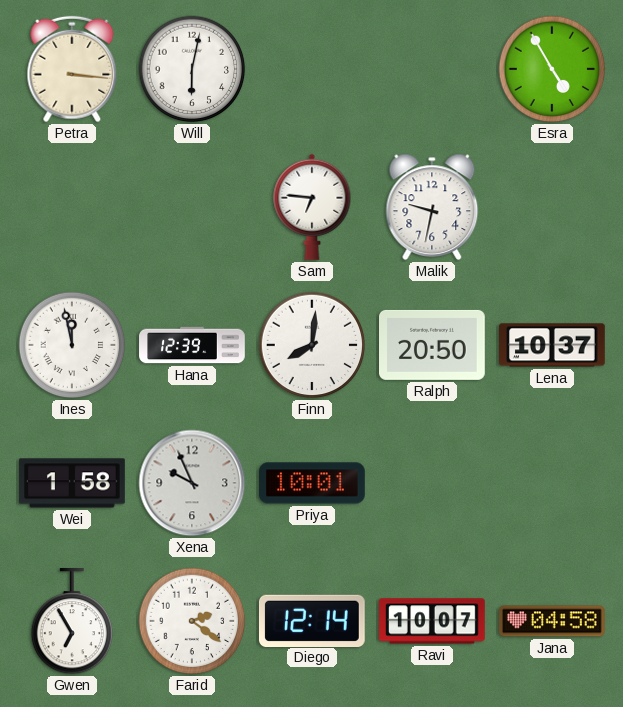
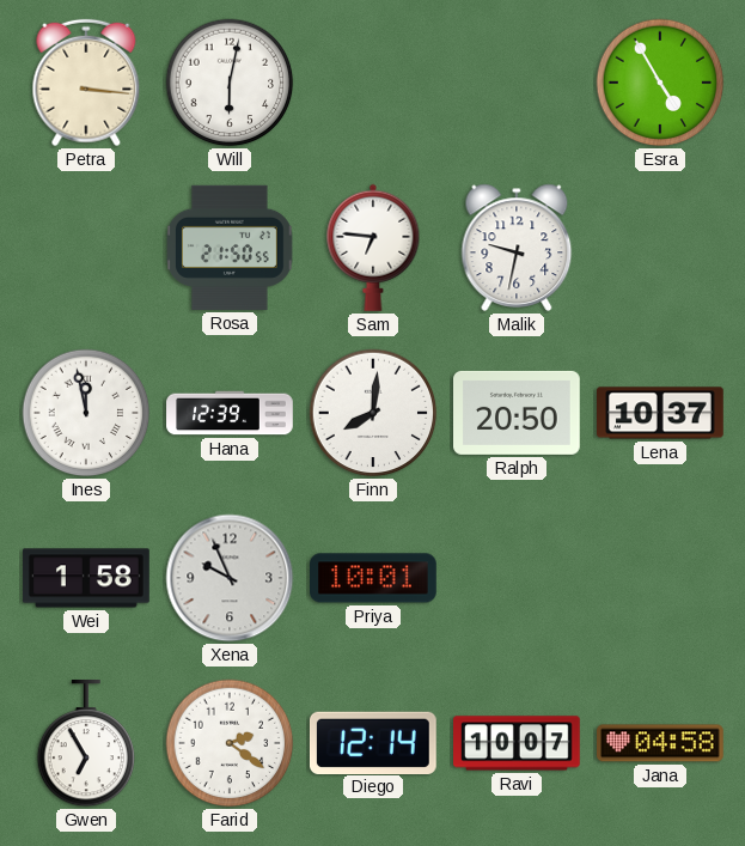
Rosa: none -> 21:50 (231, 248)
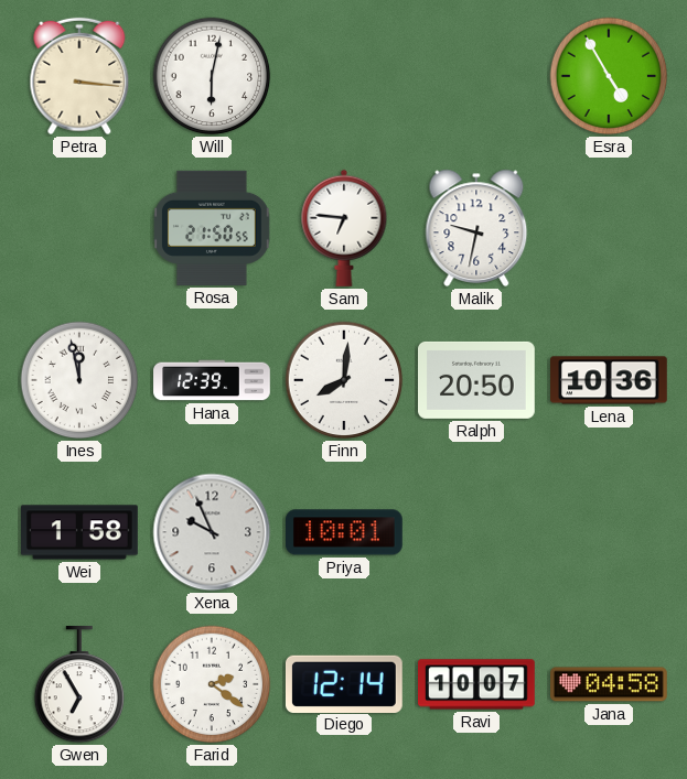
Lena: 10:37 -> 10:36 (610, 380)
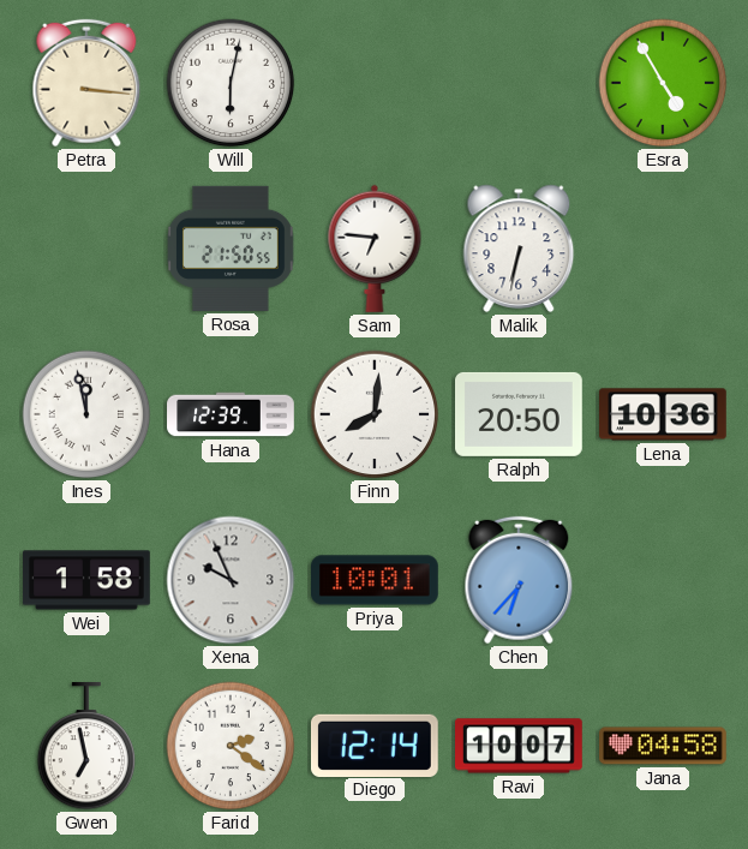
Malik: 9:32 -> 6:32 (519, 249)
Chen: none -> 6:37 (519, 580)
Gwen: 6:55 -> 6:58 (86, 747)
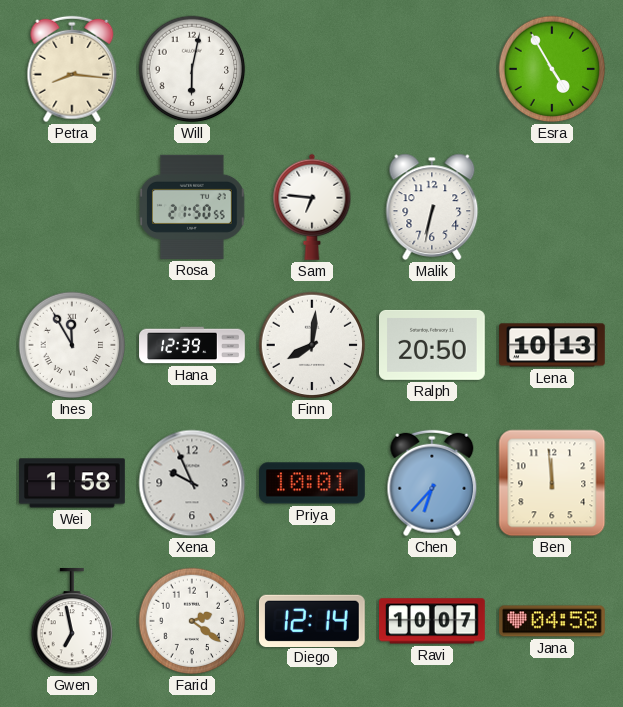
Petra: 3:16 -> 8:16 (72, 69)
Ines: 11:58 -> 11:55 (72, 345)
Lena: 10:36 -> 10:13 (553, 345)
Ben: none -> 11:59 (552, 483)
